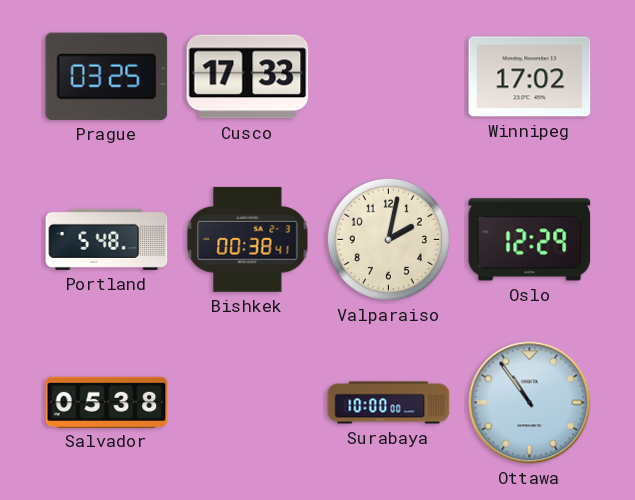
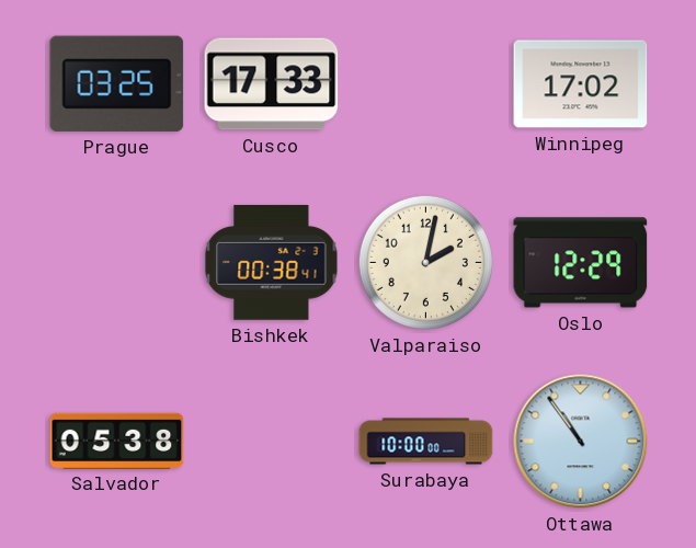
Portland: 5:48 -> none (107, 239)
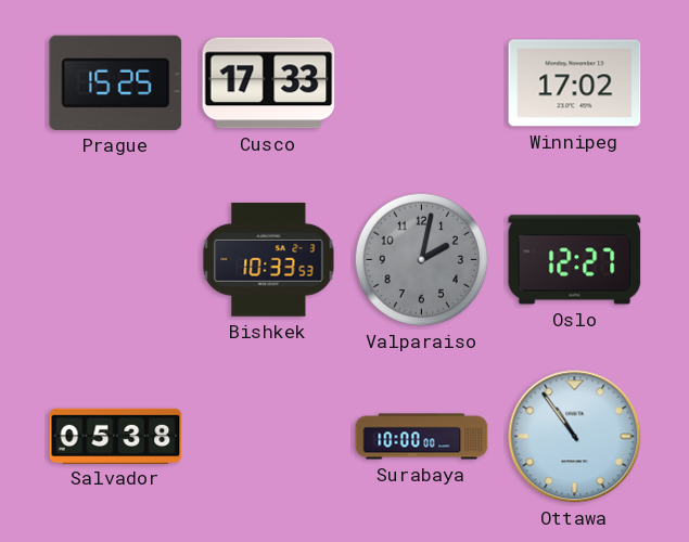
Prague: 03:25 -> 15:25 (116, 82)
Bishkek: 00:38 -> 10:33 (269, 259)
Valparaiso dial: cream -> grey (421, 259)
Oslo: 12:29 -> 12:27 (575, 260)
